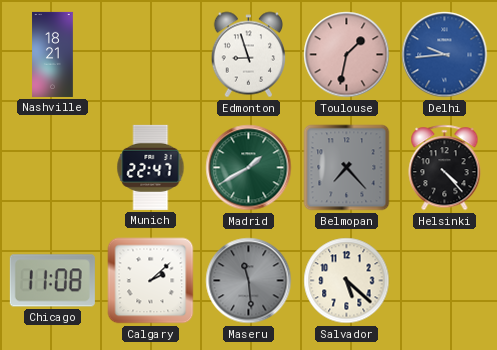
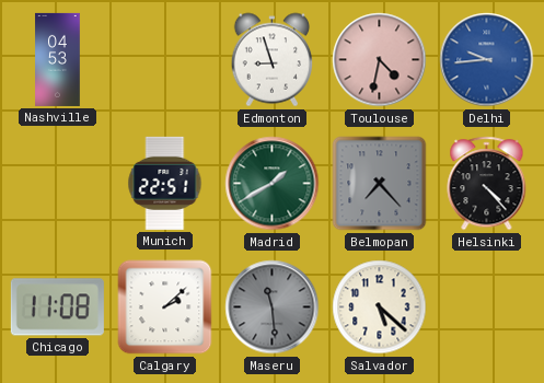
Nashville: 18:21 -> 04:53 (58, 59)
Toulouse: 1:32 -> 4:32 (380, 60)
Munich: 22:47 -> 22:51 (165, 183)
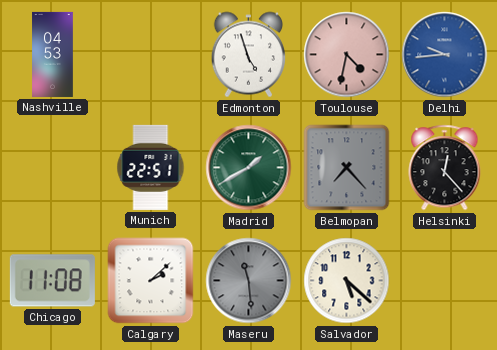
Edmonton: 8:57 -> 4:57 (249, 55)
Helsinki: 4:23 -> 12:23 (445, 168)
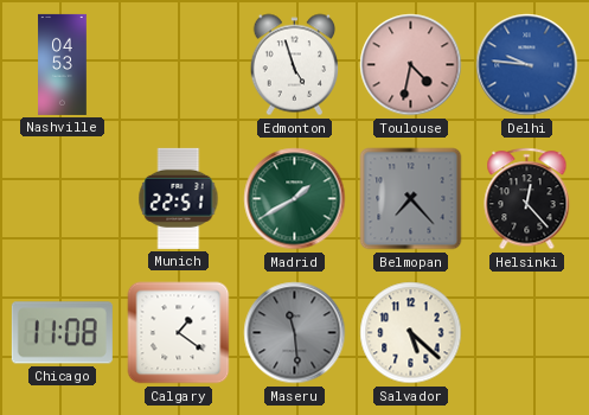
Delhi: 9:44 -> 9:46 (527, 65)
Calgary: 2:08 -> 1:21 (179, 333)
